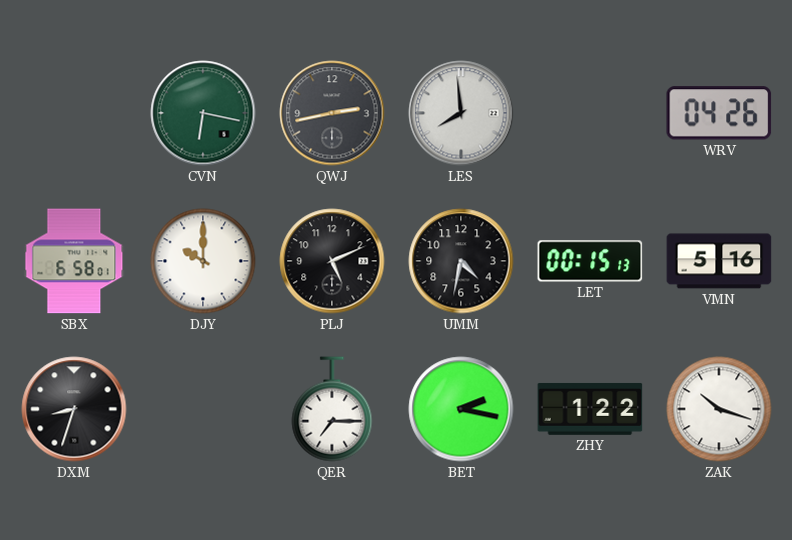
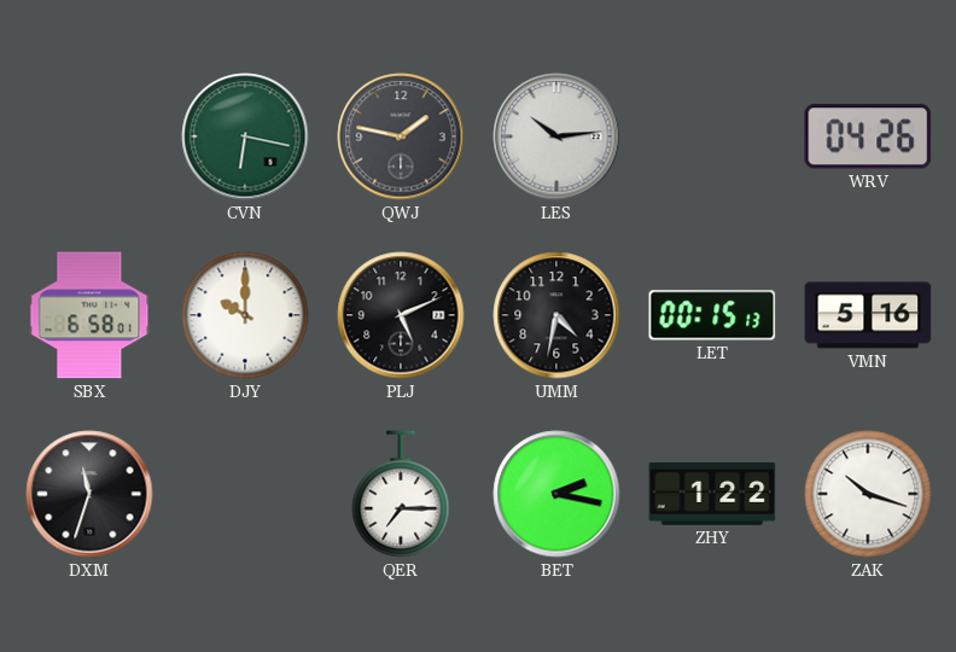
QWJ: 2:43 -> 1:47 (401, 136)
LES: 7:59 -> 10:14 (556, 136)
DXM: 8:33 -> 11:33 (89, 494)
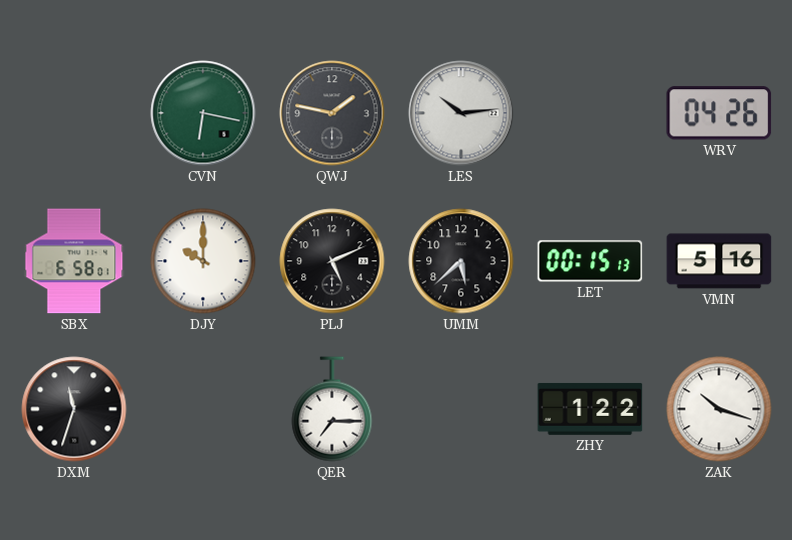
UMM: 4:32 -> 5:38 (461, 261)
BET: 2:17 -> none (556, 494)
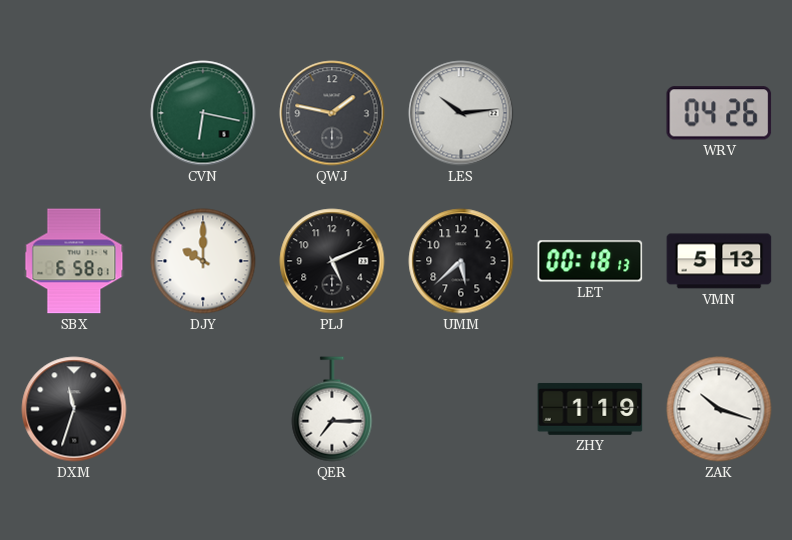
LET: 00:15 -> 00:18 (590, 261)
VMN: 5:16 -> 5:13 (719, 261)
ZHY: 1:22 -> 1:19 (590, 409)
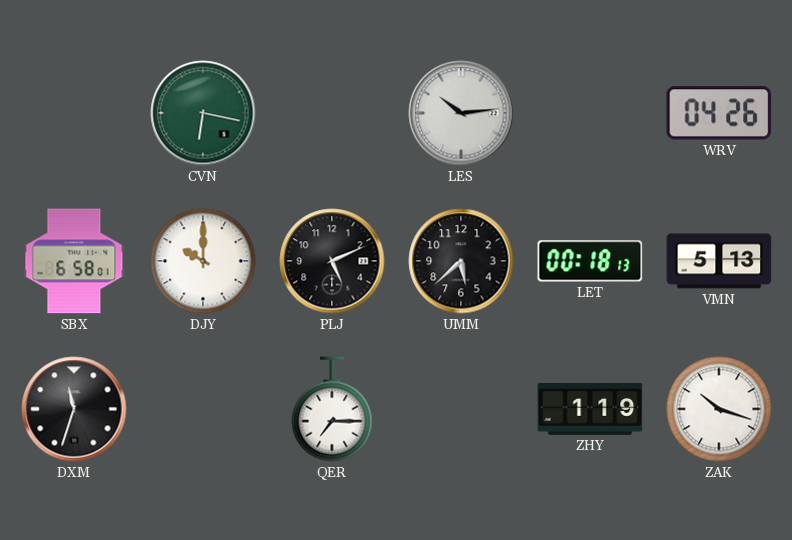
QWJ: 1:47 -> none (332, 113)
